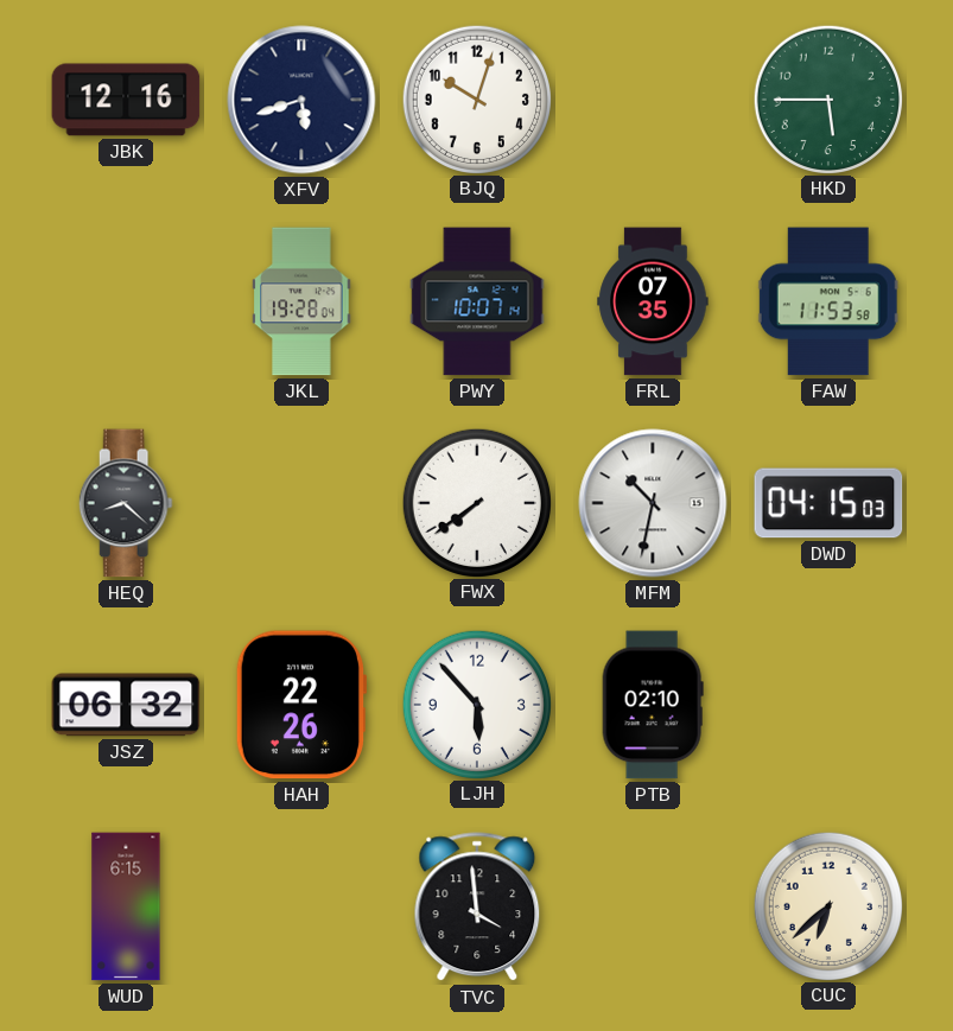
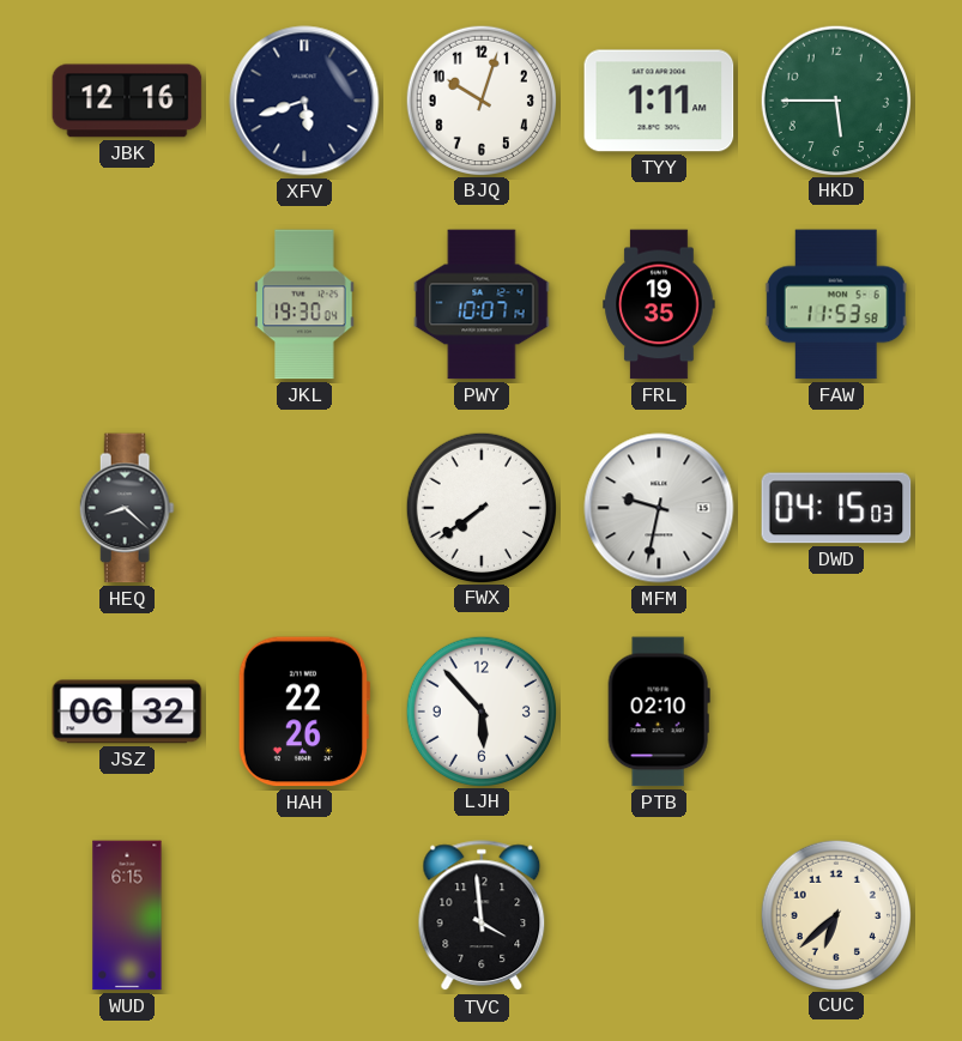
TYY: none -> 1:11 (659, 101)
JKL: 19:28 -> 19:30 (304, 304)
FRL: 07:35 -> 19:35 (659, 304)
MFM: 10:32 -> 9:32 (659, 508)
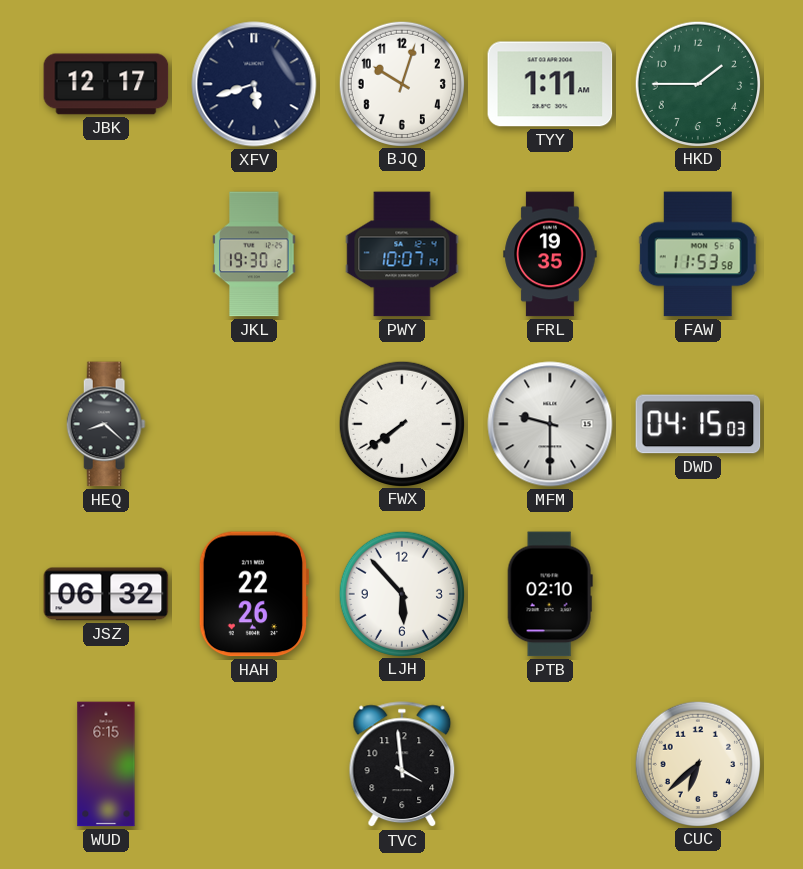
JBK: 12:16 -> 12:17 (106, 84)
HKD: 5:45 -> 1:45 (697, 83)
JKL: 19:30:04 -> 19:30:12 (254, 254)
MFM: 9:32 -> 9:30 (550, 424)
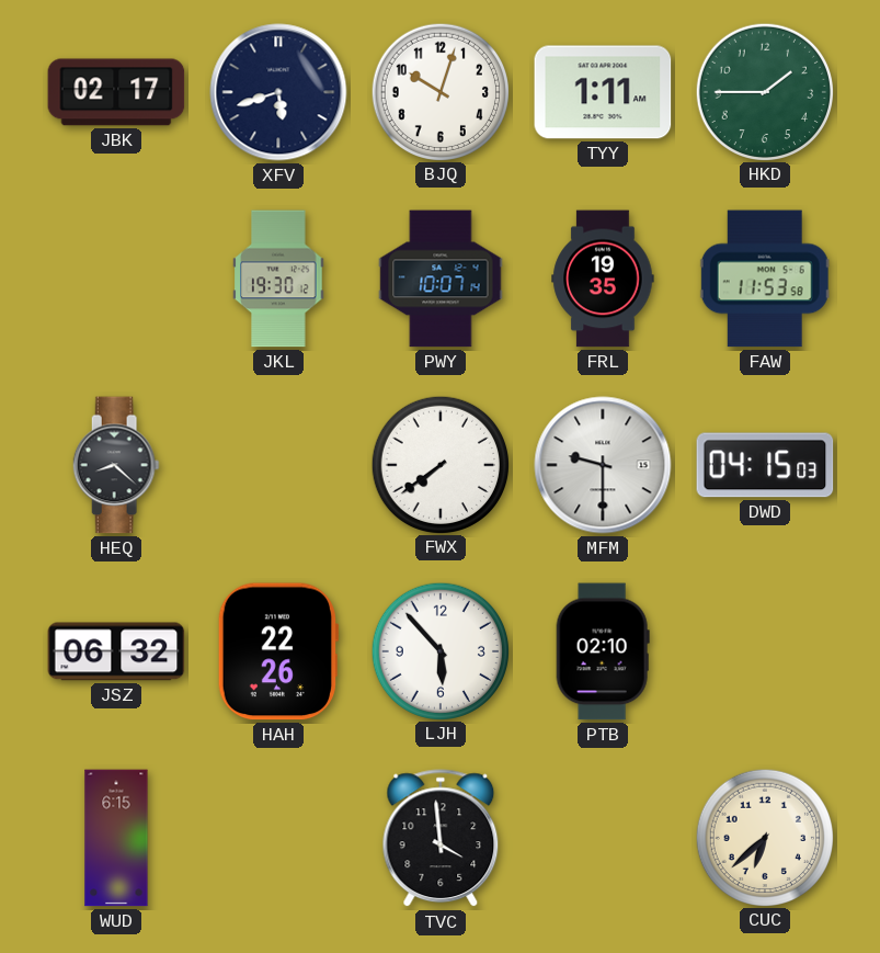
JBK: 12:17 -> 02:17 (116, 92)
